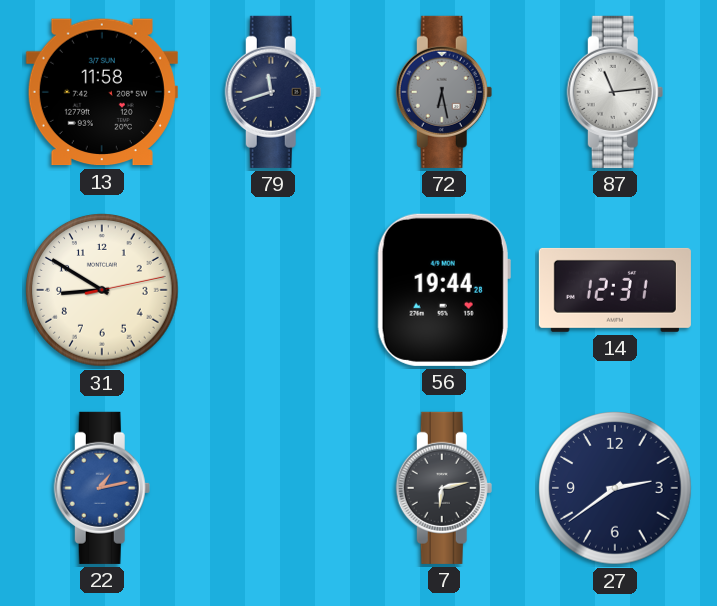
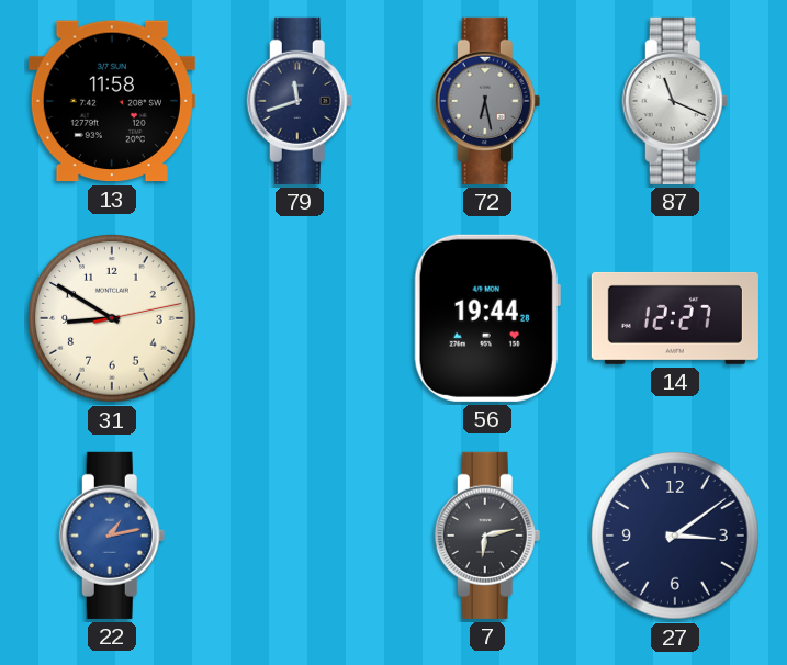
87: 11:14 -> 11:19 (675, 101)
14: 12:31 -> 12:27 (675, 318)
27: 2:39 -> 3:09 (675, 536)
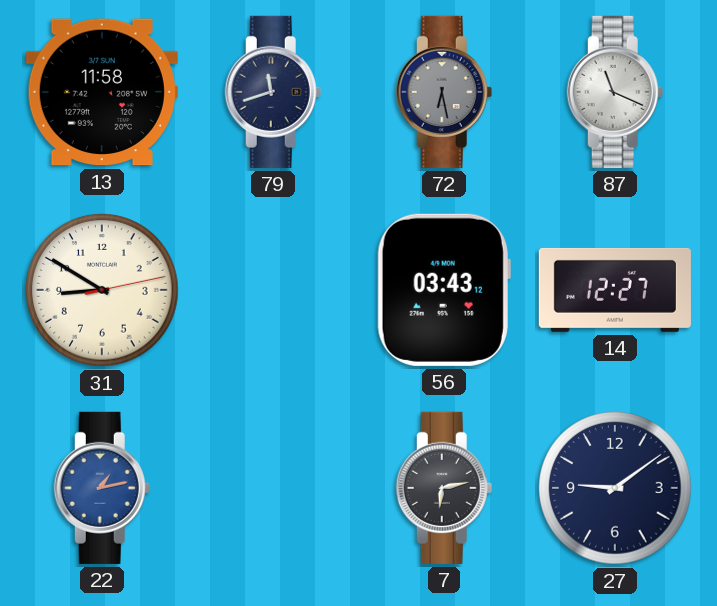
56: 19:44 -> 03:43 (444, 290)
27: 3:09 -> 9:09 (615, 488)
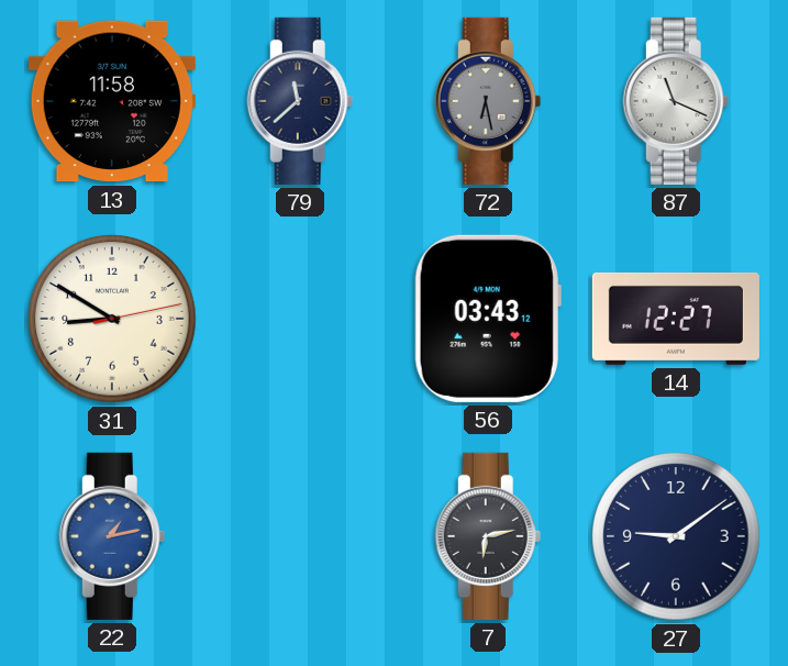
79: 11:42 -> 11:38 (300, 101)
